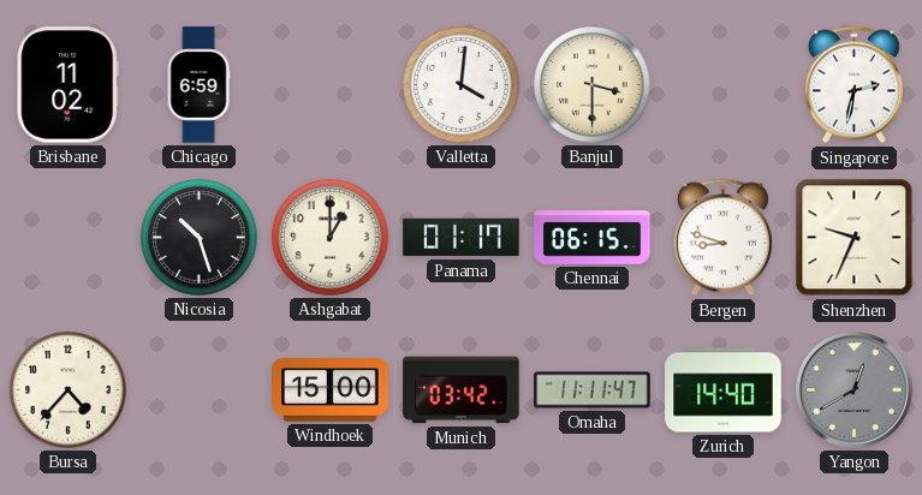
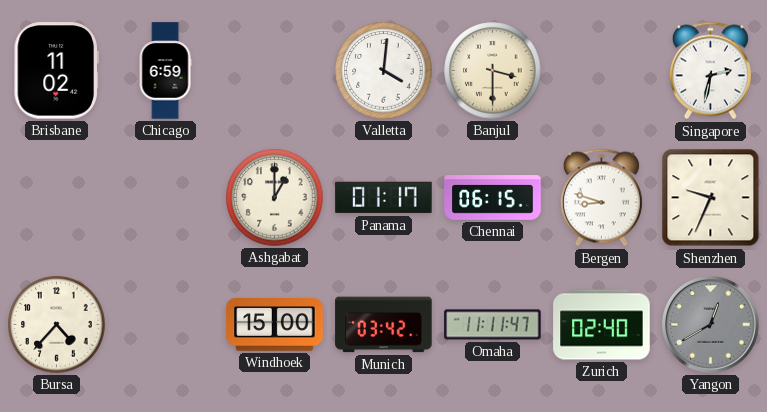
Nicosia: 10:27 -> none (200, 238)
Zurich: 14:40 -> 02:40 (602, 325)
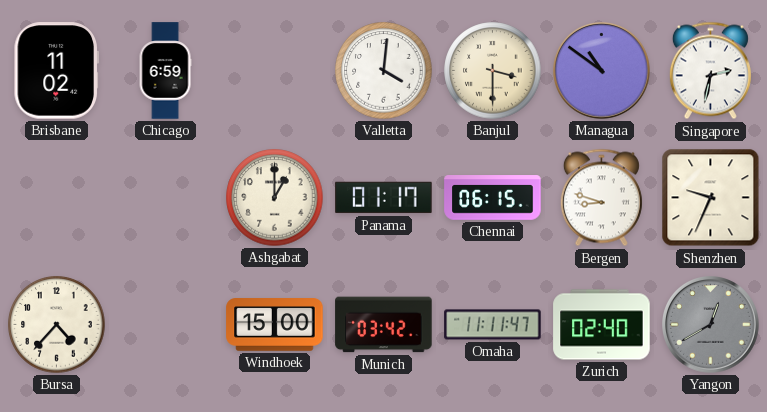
Managua: none -> 10:51 (602, 71)
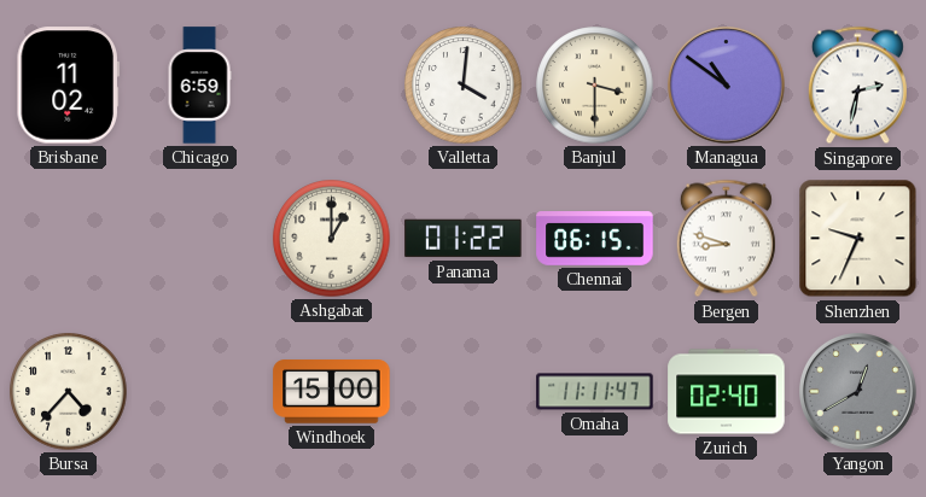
Panama: 01:17 -> 01:22 (464, 239)
Munich: 03:42 -> none (384, 325)
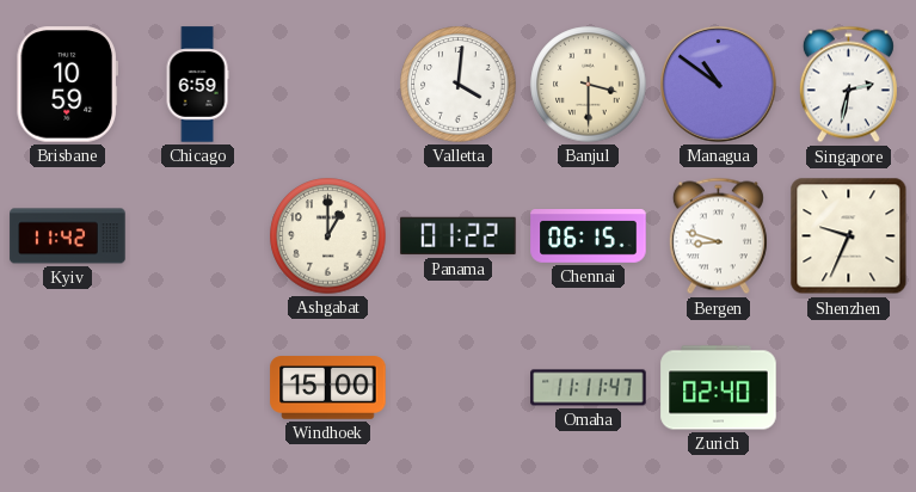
Brisbane: 11:02 -> 10:59 (67, 85)
Kyiv: none -> 11:42 (68, 236)
Bursa: 4:37 -> none (69, 392)
Yangon: 12:40 -> none (858, 392)
